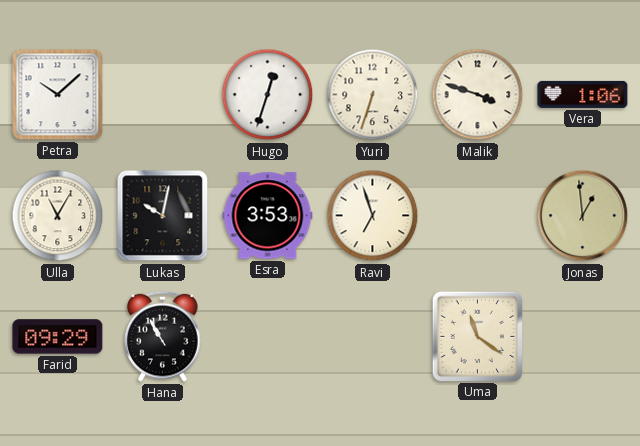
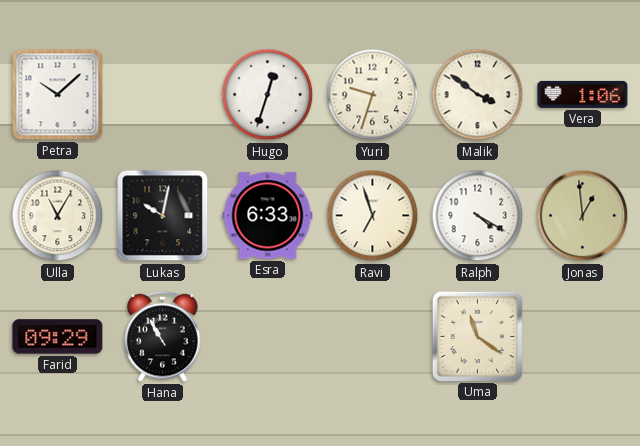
Yuri: 6:33 -> 9:33 (373, 95)
Malik: 3:48 -> 3:51 (478, 95)
Esra: 3:53 -> 6:33 (268, 216)
Ralph: none -> 4:20 (478, 216)
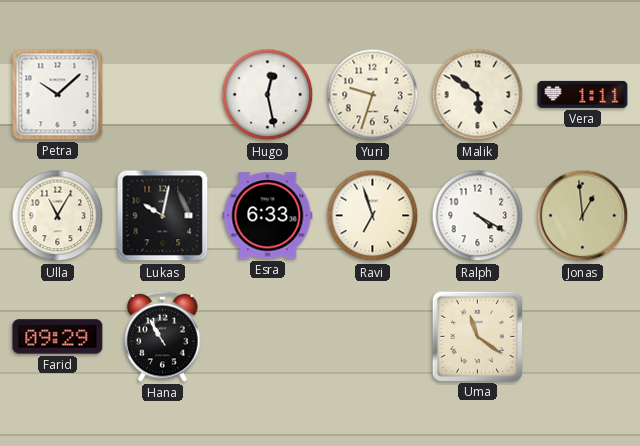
Hugo: 12:33 -> 12:28 (268, 95)
Malik: 3:51 -> 5:51 (478, 95)
Vera: 1:06 -> 1:11 (583, 94)
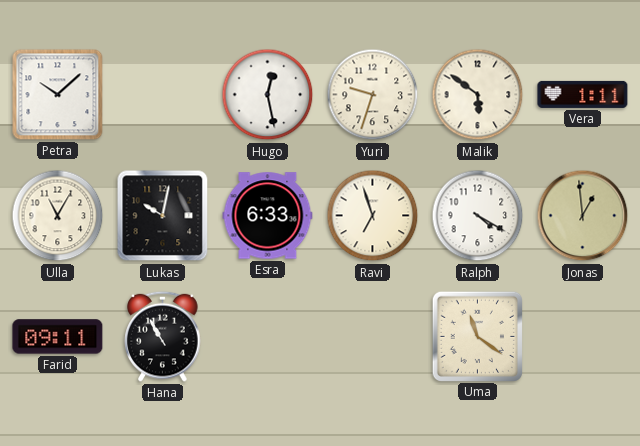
Farid: 09:29 -> 09:11 (58, 337)
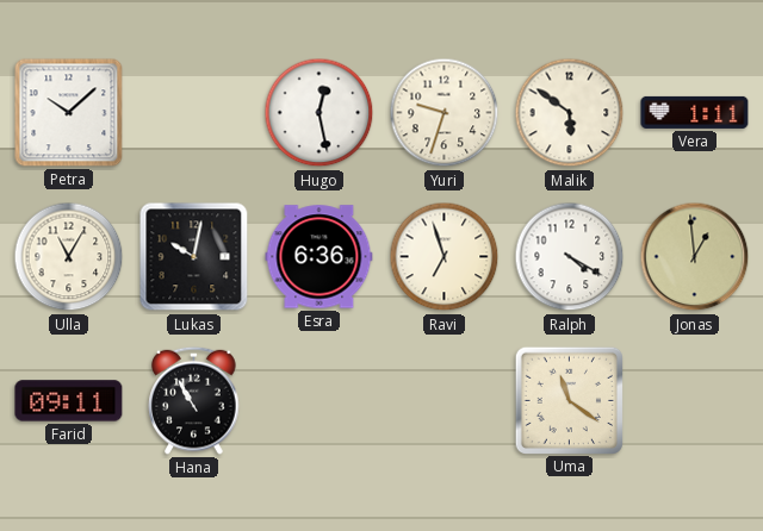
Esra: 6:33 -> 6:36 (320, 257)
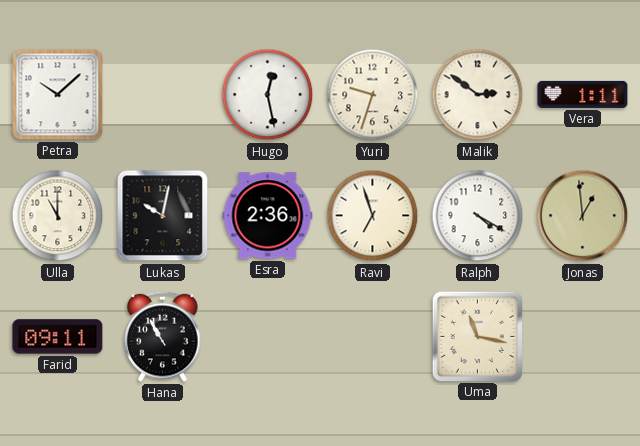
Malik: 5:51 -> 2:51 (478, 95)
Ulla: 11:05 -> 11:00 (58, 216)
Esra: 6:36 -> 2:36 (268, 216)
Uma: 11:21 -> 11:17 (477, 336)
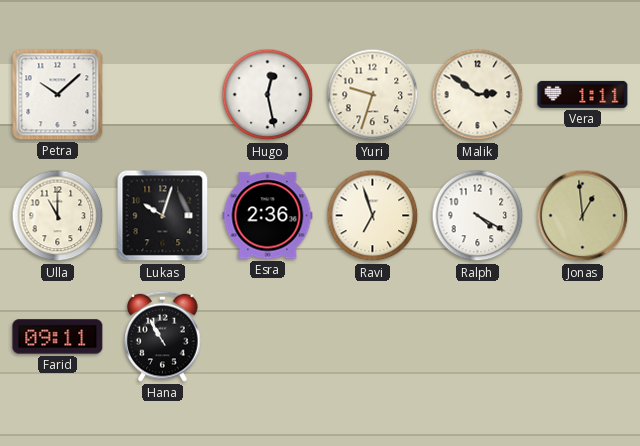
Lukas: 10:02 -> 10:03 (163, 216)
Uma: 11:17 -> none (477, 336)
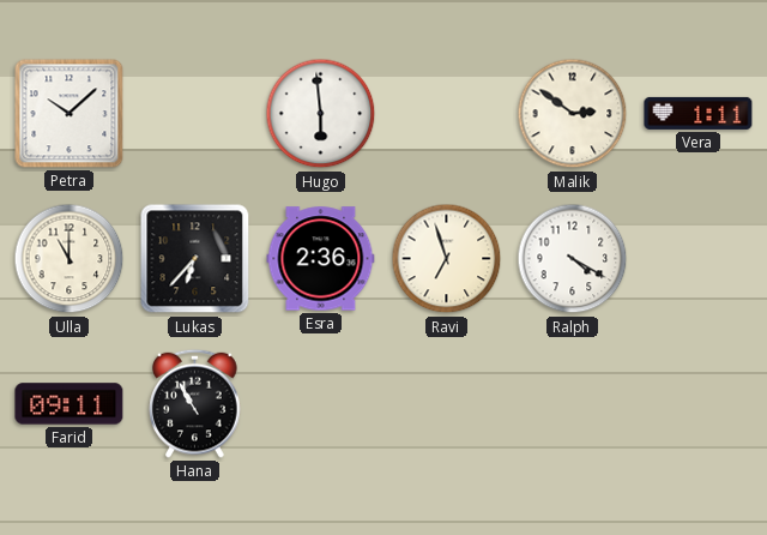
Hugo: 12:28 -> 5:59 (321, 114)
Yuri: 9:33 -> none (373, 95)
Lukas: 10:03 -> 6:37 (195, 259)
Jonas: 12:59 -> none (583, 216)
